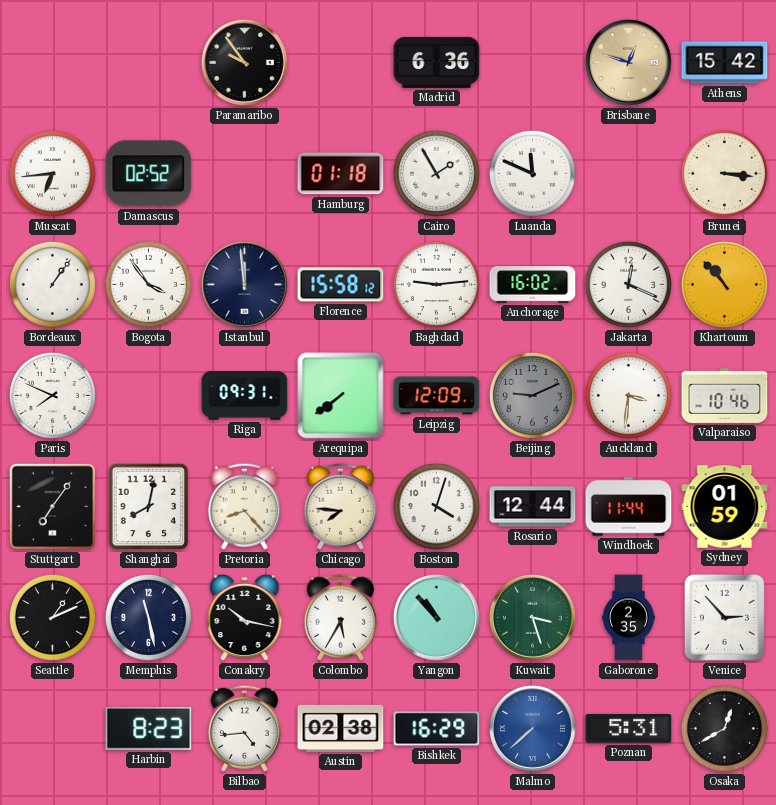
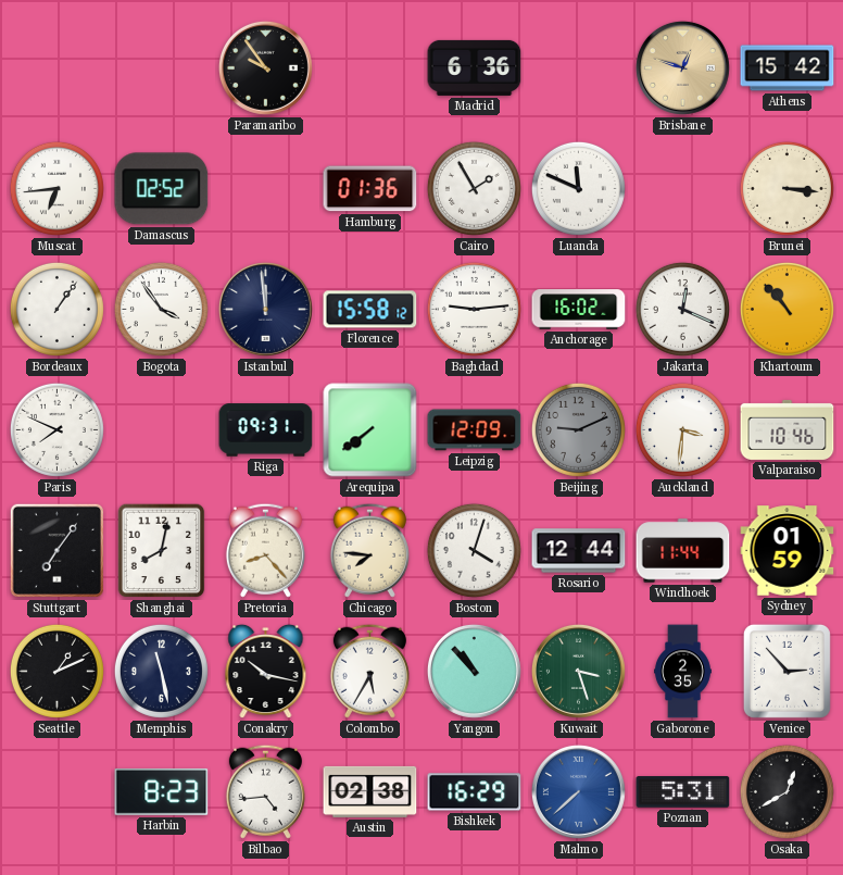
Hamburg: 01:18 -> 01:36 (370, 189)
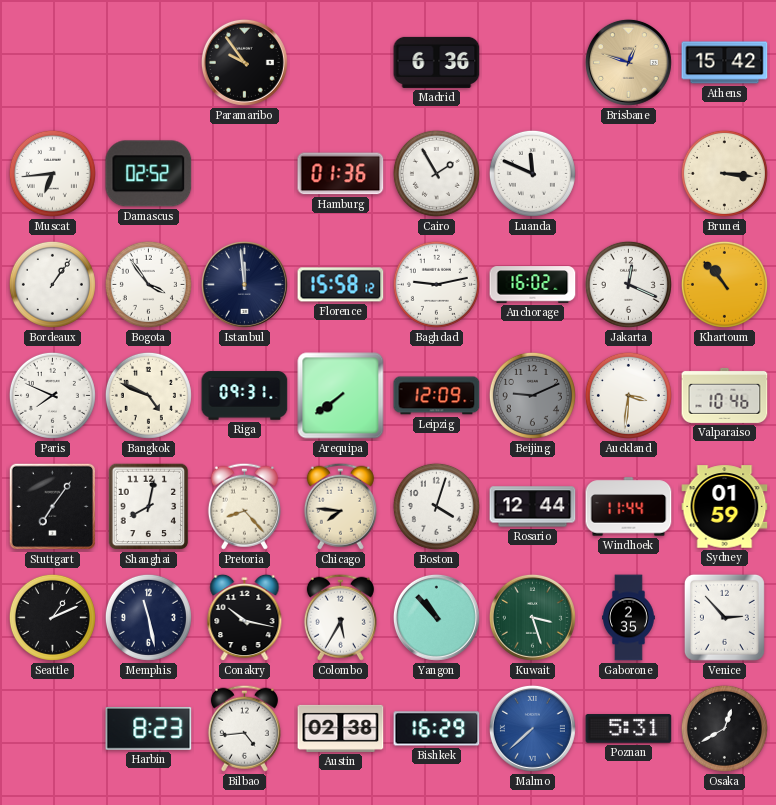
Baghdad: 9:14 -> 9:13 (436, 284)
Bangkok: none -> 4:49 (148, 395)
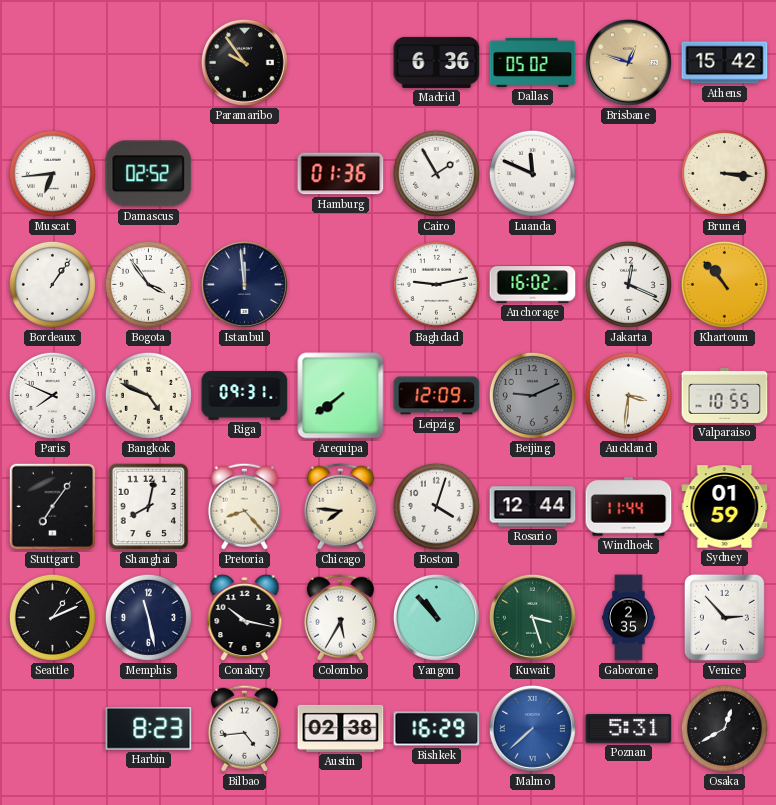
Dallas: none -> 05:02 (533, 62)
Florence: 15:58 -> none (341, 285)
Valparaiso: 10:46 -> 10:55 (725, 395)
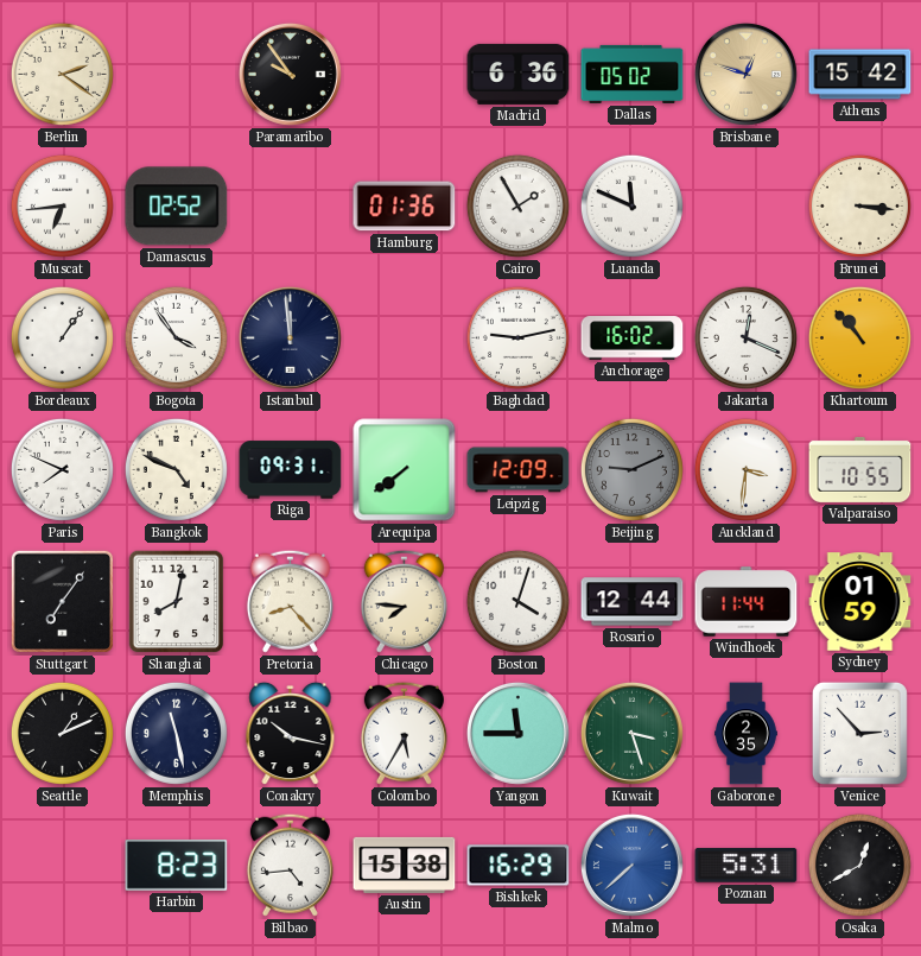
Berlin: none -> 2:21 (62, 74)
Yangon: 10:53 -> 11:45 (517, 733)
Austin: 02:38 -> 15:38 (405, 865)
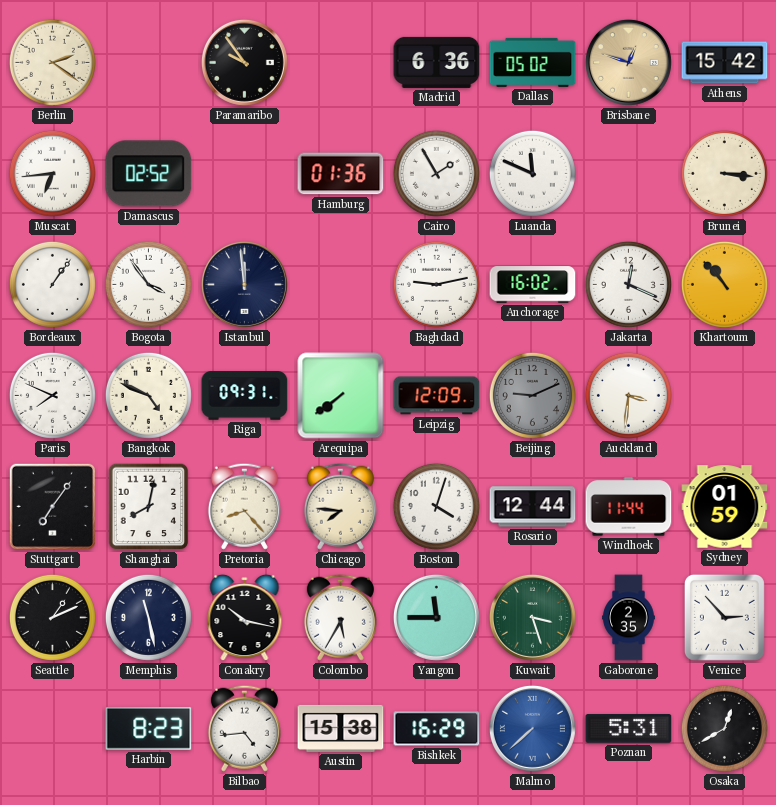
Valparaiso: 10:55 -> none (860, 469)
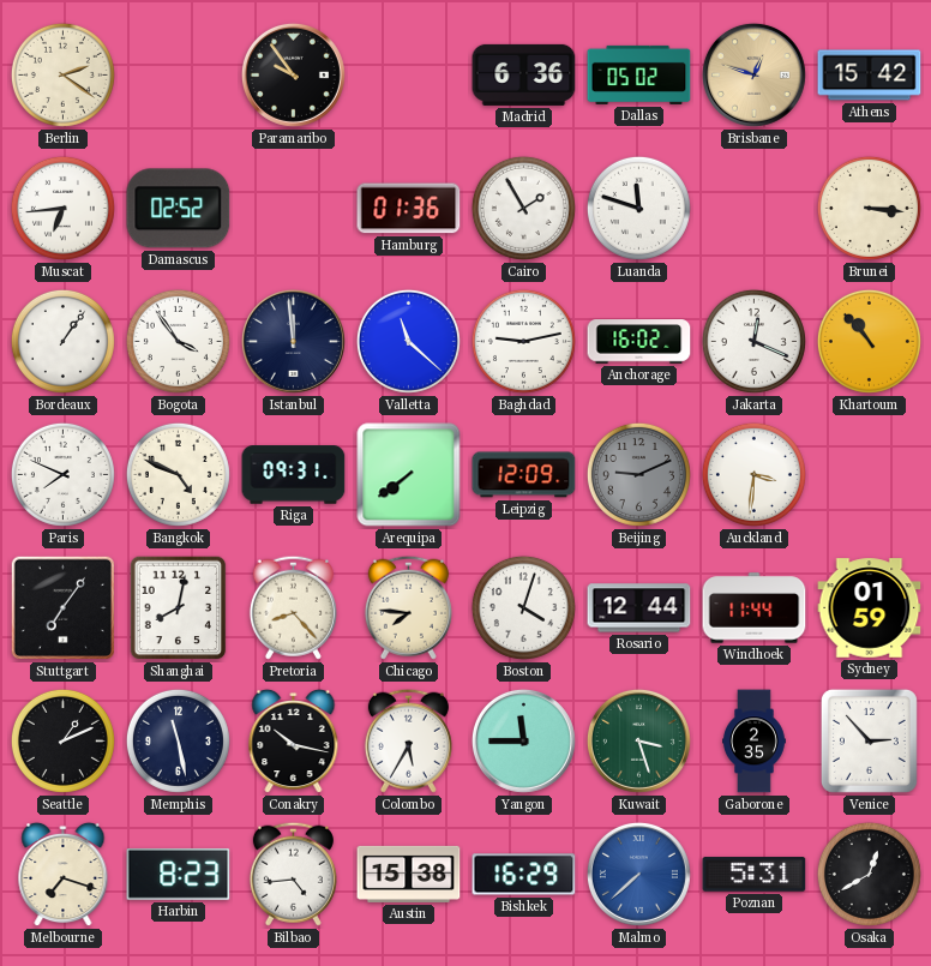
Luanda: 11:49 -> 11:48 (638, 208)
Valletta: none -> 11:22 (408, 341)
Melbourne: none -> 7:18 (64, 875)
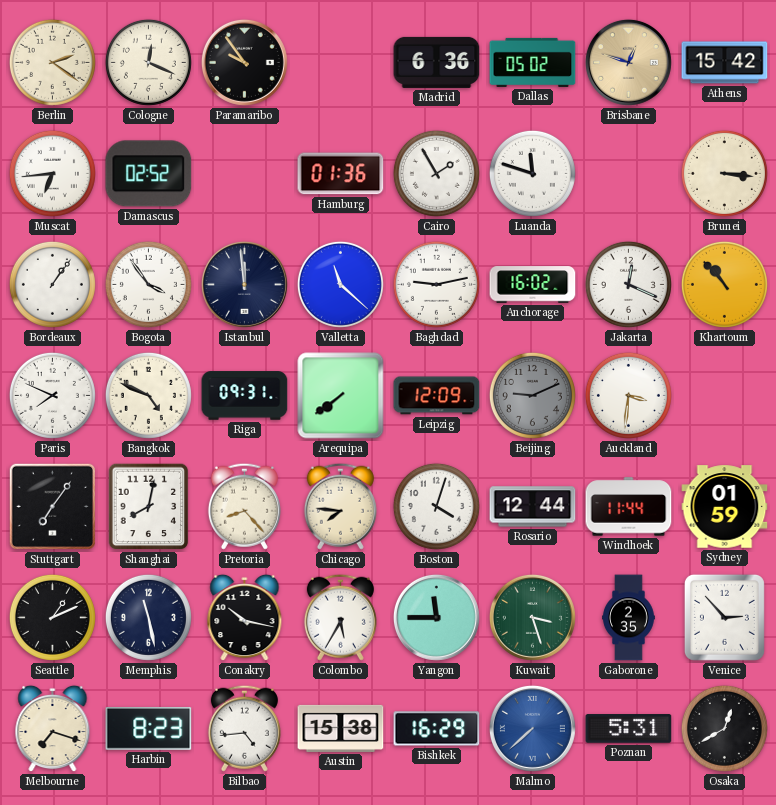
Cologne: none -> 12:19 (148, 62)
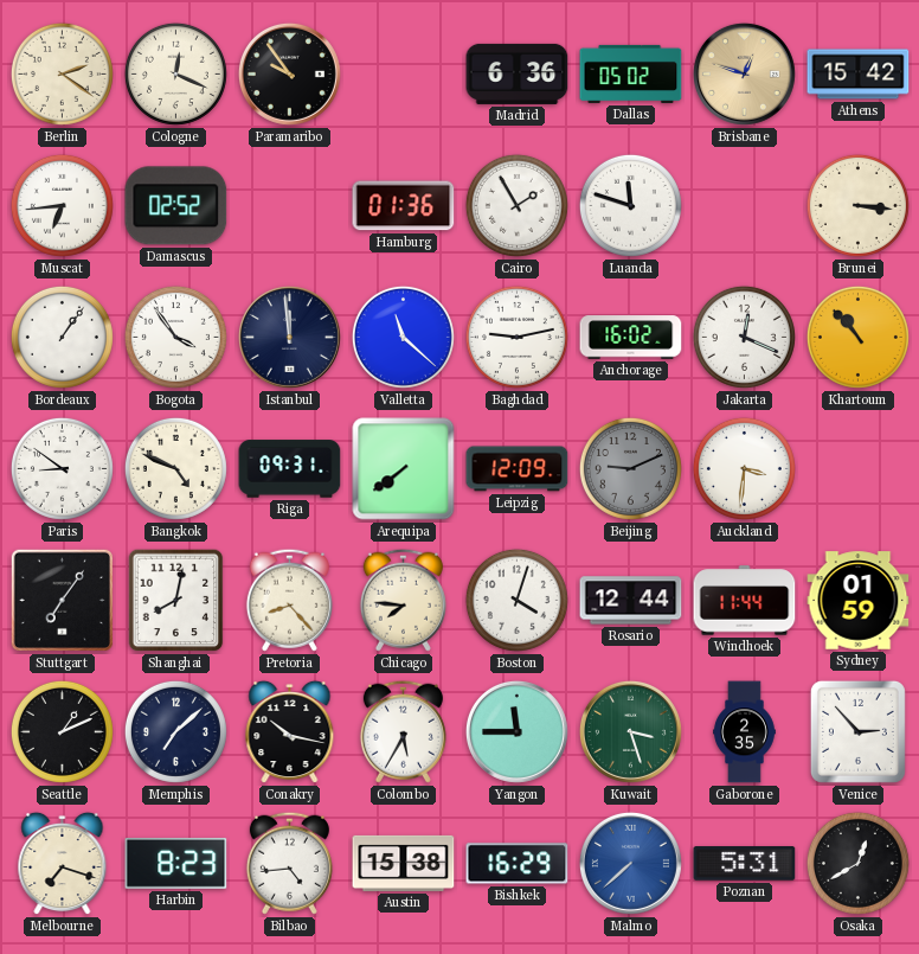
Paris: 7:49 -> 8:51 (62, 468)
Memphis: 11:28 -> 7:08 (175, 731)
